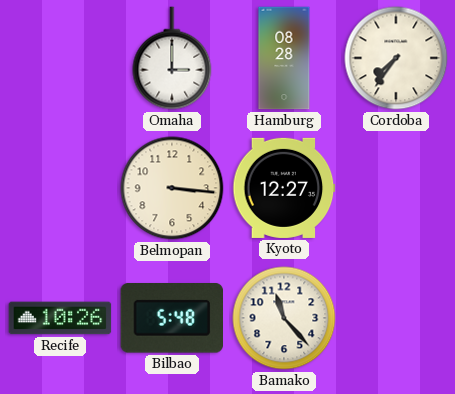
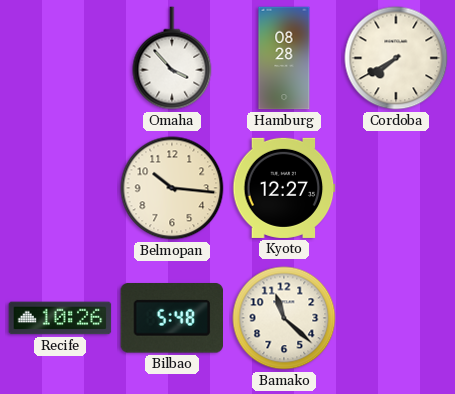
Omaha: 3:00 -> 3:53 (172, 58)
Cordoba: 7:36 -> 7:40 (396, 58)
Belmopan: 3:16 -> 10:16 (172, 188)
Bamako: 11:23 -> 11:22 (284, 318)
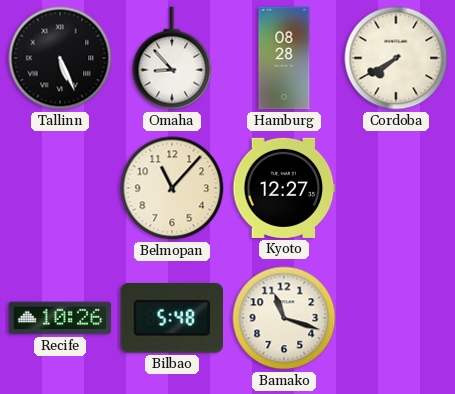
Tallinn: none -> 5:26 (60, 58)
Omaha: 3:53 -> 8:53 (172, 58)
Belmopan: 10:16 -> 11:07 (172, 188)
Bamako: 11:22 -> 11:18 (284, 318)
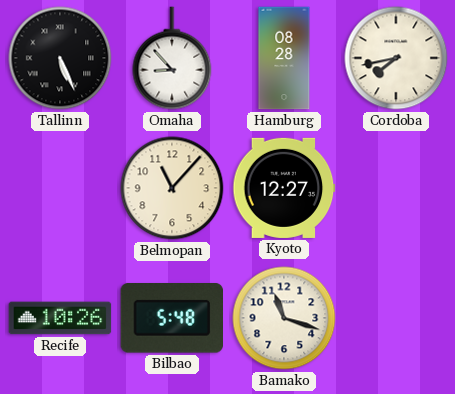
Cordoba: 7:40 -> 7:43 (396, 58)
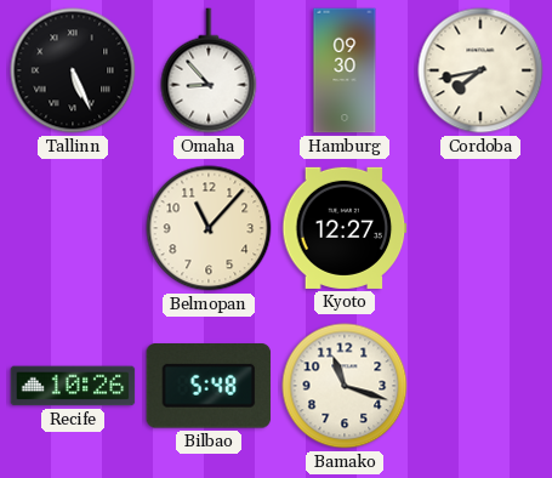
Hamburg: 08:28 -> 09:30 (345, 70)
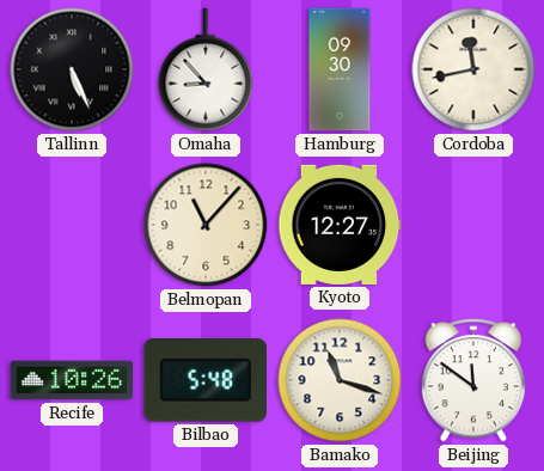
Cordoba: 7:43 -> 11:43 (473, 69)
Beijing: none -> 11:51 (473, 380)
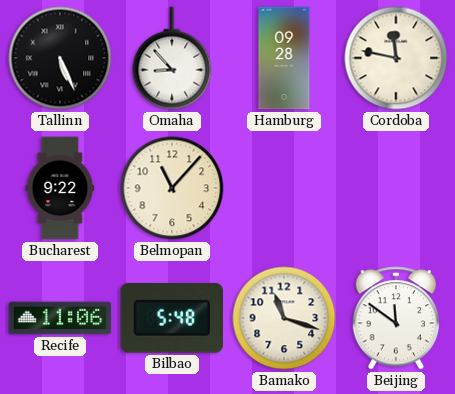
Hamburg: 09:30 -> 09:28 (284, 58)
Cordoba: 11:43 -> 11:47 (396, 58)
Bucharest: none -> 9:22 (60, 188)
Kyoto: 12:27 -> none (340, 225)
Recife: 10:26 -> 11:06 (60, 318)
